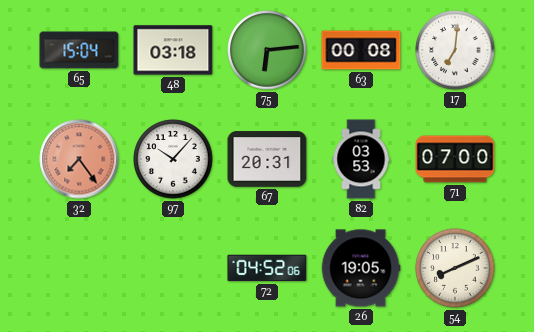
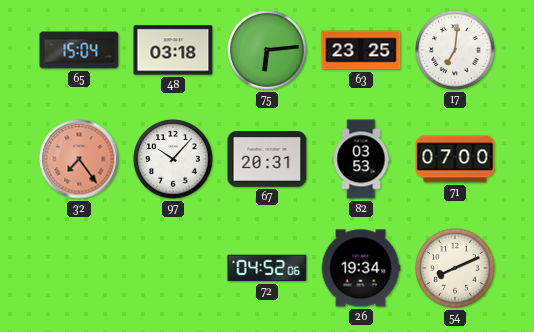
63: 00:08 -> 23:25 (361, 50)
26: 19:05 -> 19:34 (361, 268)
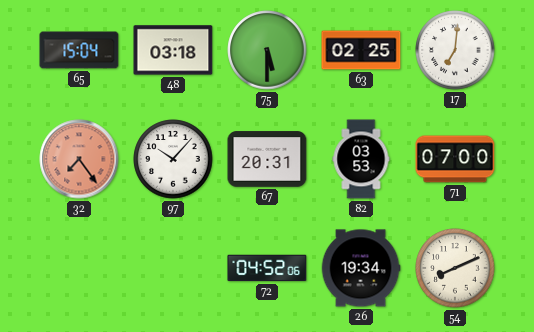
75: 6:14 -> 5:30 (267, 50)
63: 23:25 -> 02:25 (361, 50)
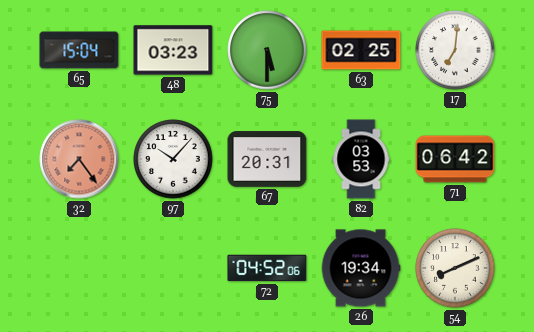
48: 03:18 -> 03:23 (173, 50)
71: 07:00 -> 06:42 (455, 159)
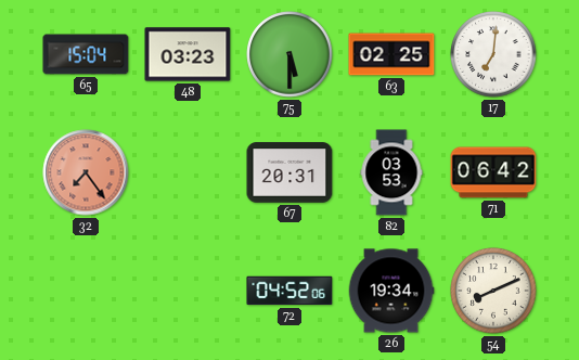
97: 10:07 -> none (173, 159)
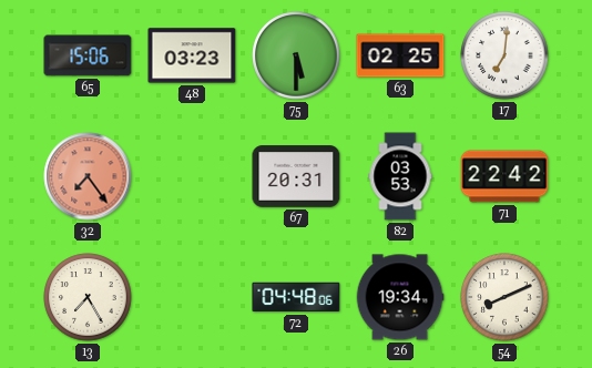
65: 15:04 -> 15:06 (88, 55)
71: 06:42 -> 22:42 (504, 176)
13: none -> 7:25 (88, 297)
72: 04:52 -> 04:48 (296, 297)
